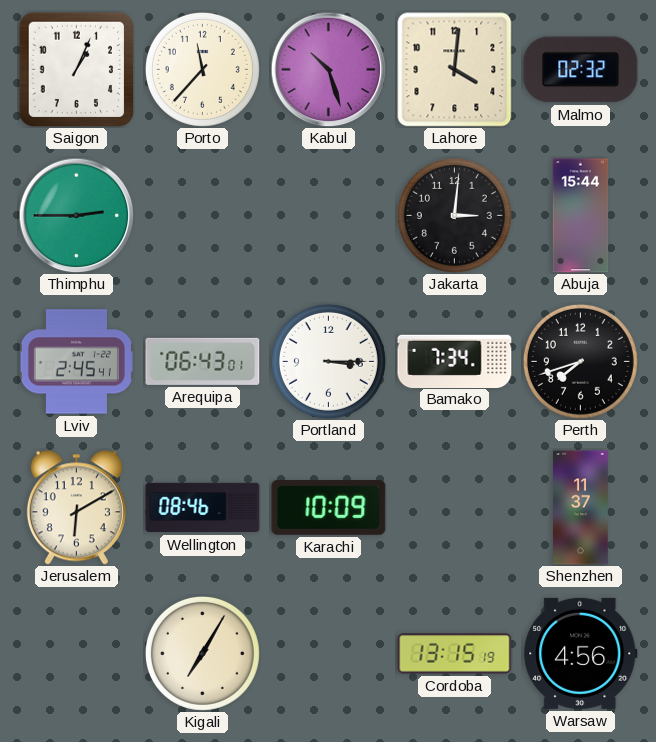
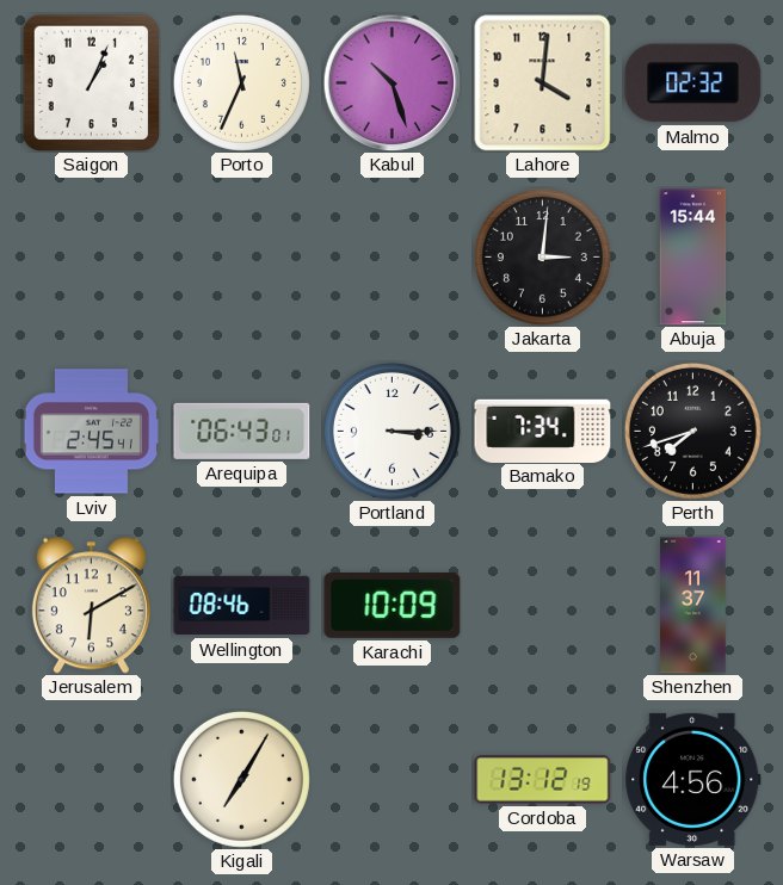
Porto: 11:37 -> 11:34 (241, 82)
Thimphu: 2:45 -> none (76, 215)
Cordoba: 13:15 -> 13:12 (543, 780)
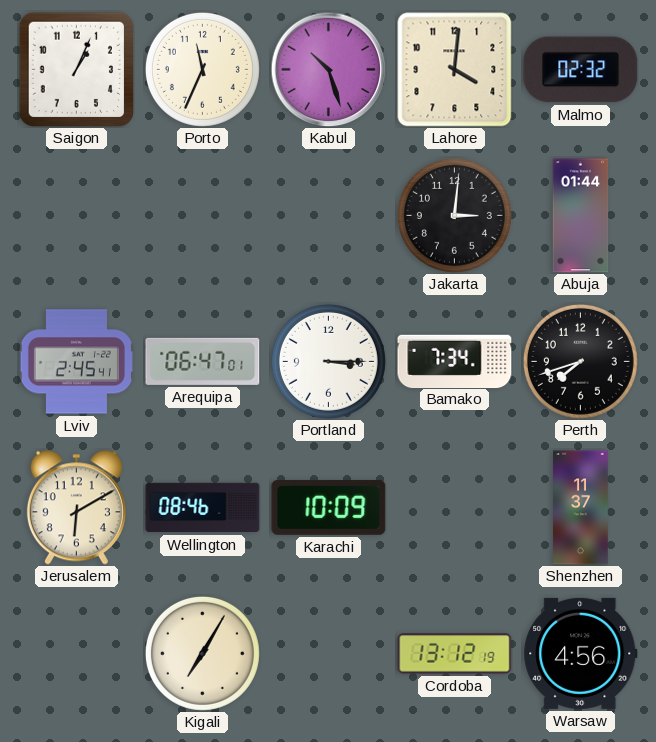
Abuja: 15:44 -> 01:44 (581, 216)
Arequipa: 06:43 -> 06:47 (203, 361)
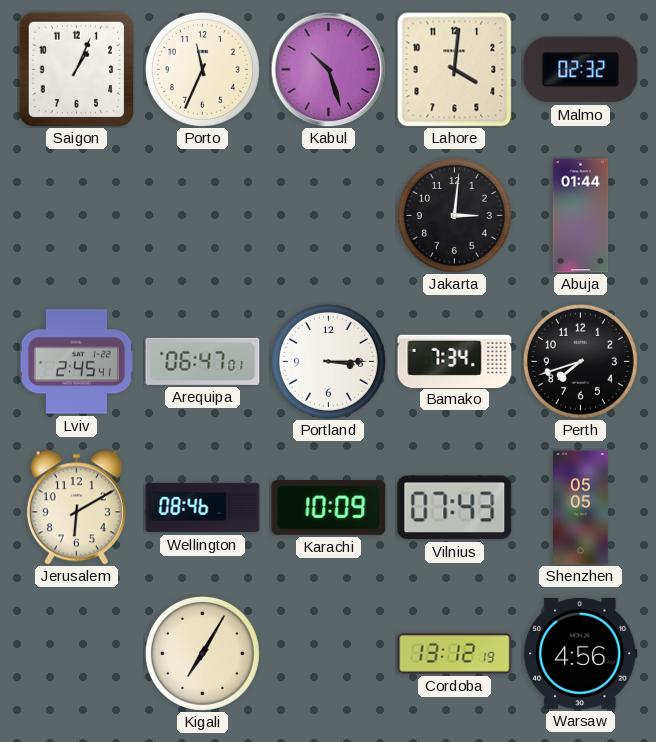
Vilnius: none -> 07:43 (455, 508)
Shenzhen: 11:37 -> 05:05 (581, 508)
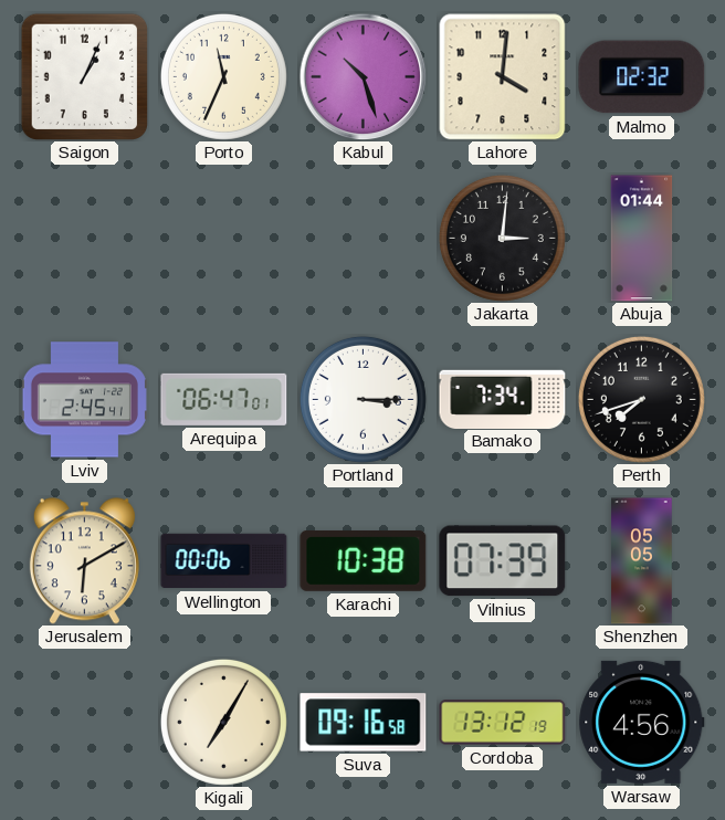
Wellington: 08:46 -> 00:06 (224, 561)
Karachi: 10:09 -> 10:38 (364, 561)
Vilnius: 07:43 -> 07:39 (503, 561)
Suva: none -> 09:16 (364, 723)
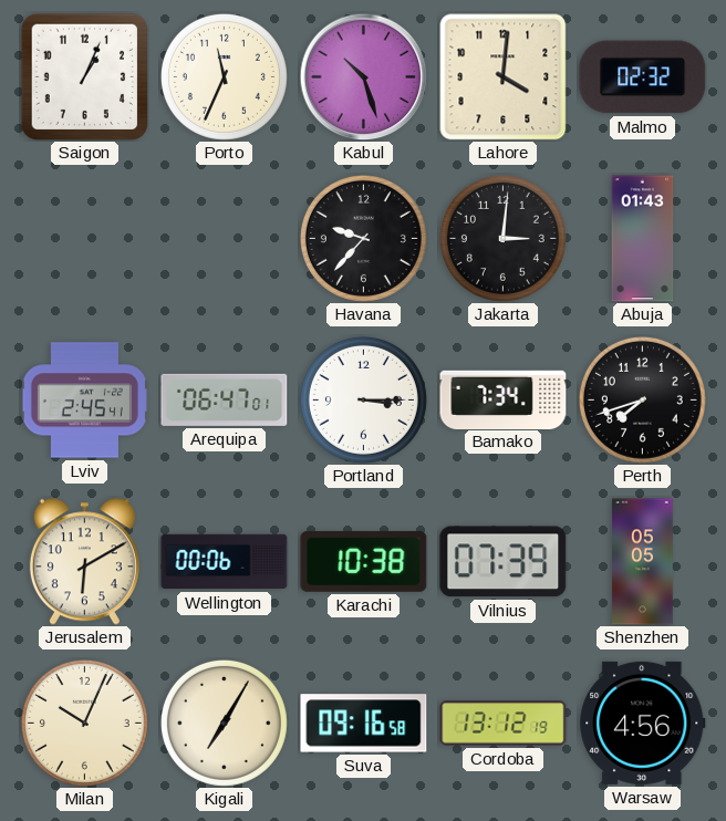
Havana: none -> 9:37 (363, 238)
Abuja: 01:44 -> 01:43 (643, 239)
Milan: none -> 10:04 (84, 723)
